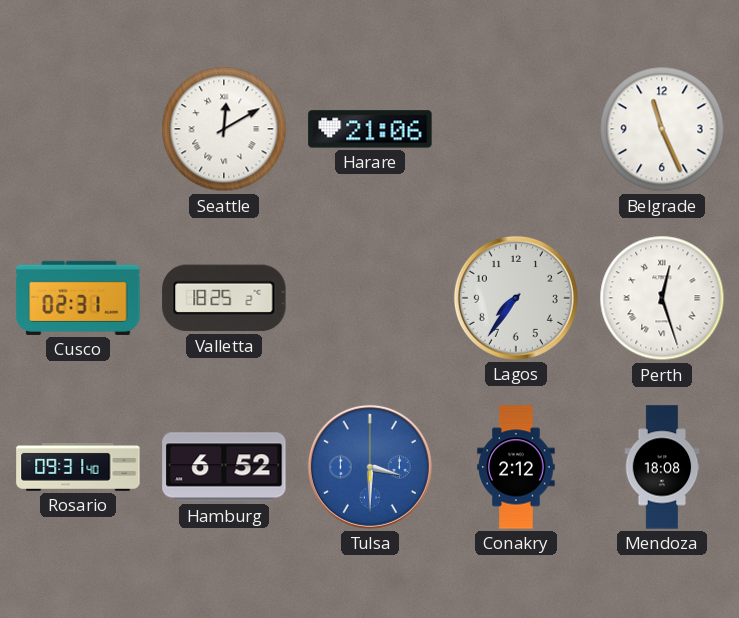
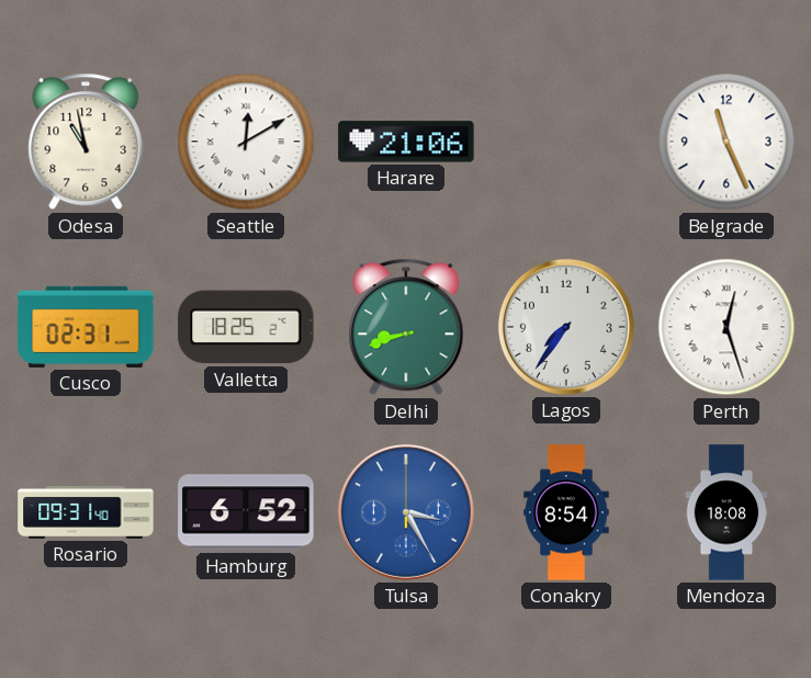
Odesa: none -> 10:58 (86, 142)
Delhi: none -> 8:42 (406, 327)
Tulsa: 3:30 -> 3:25 (406, 512)
Conakry: 2:12 -> 8:54 (566, 512)
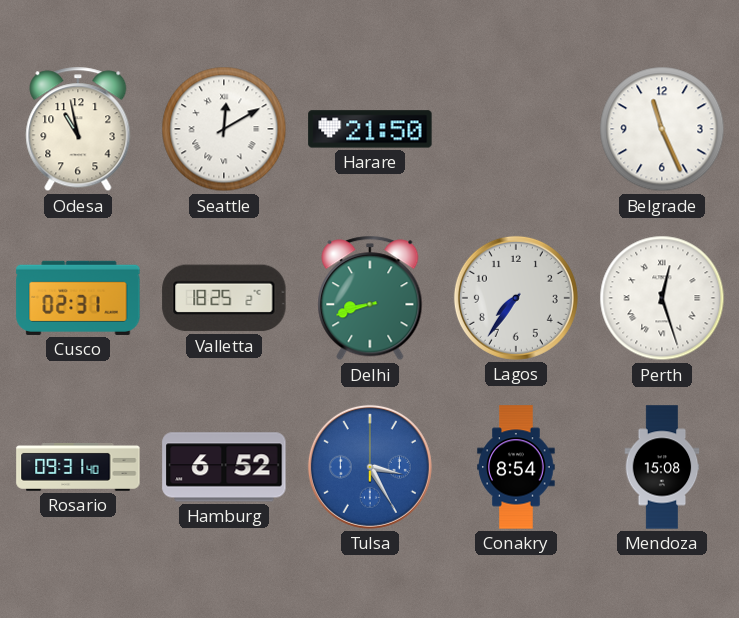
Harare: 21:06 -> 21:50 (370, 129)
Mendoza: 18:08 -> 15:08 (662, 467)
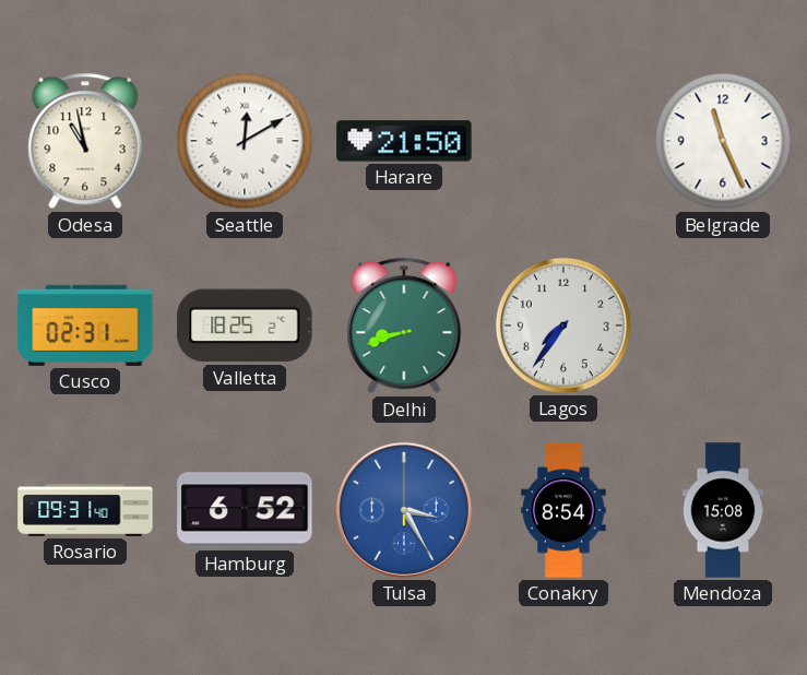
Perth: 12:27 -> none (662, 298)
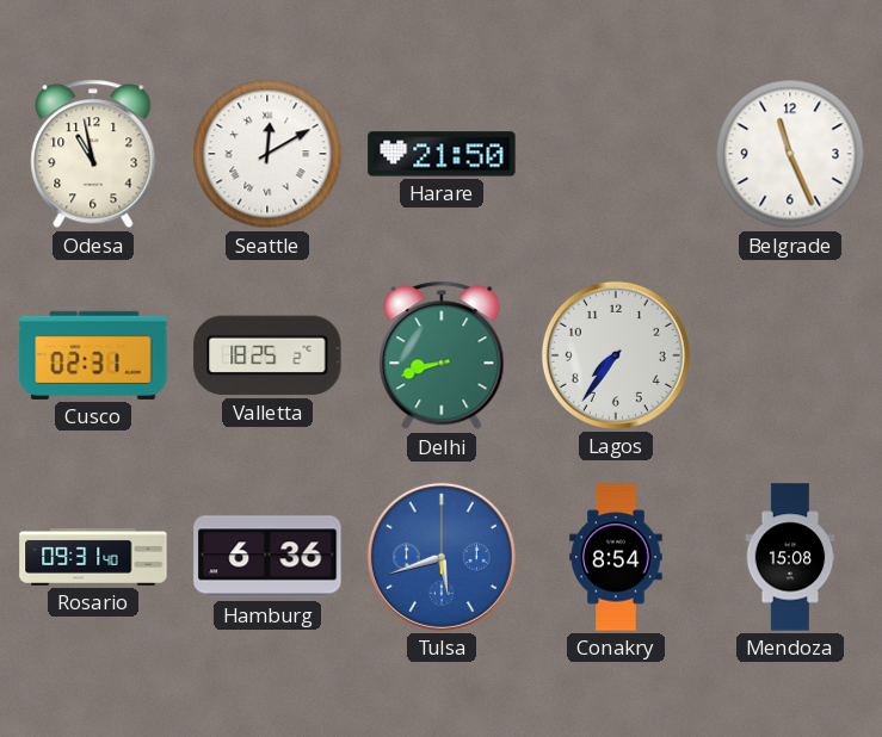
Hamburg: 6:52 -> 6:36 (267, 557)
Tulsa: 3:25 -> 5:42 (442, 557)
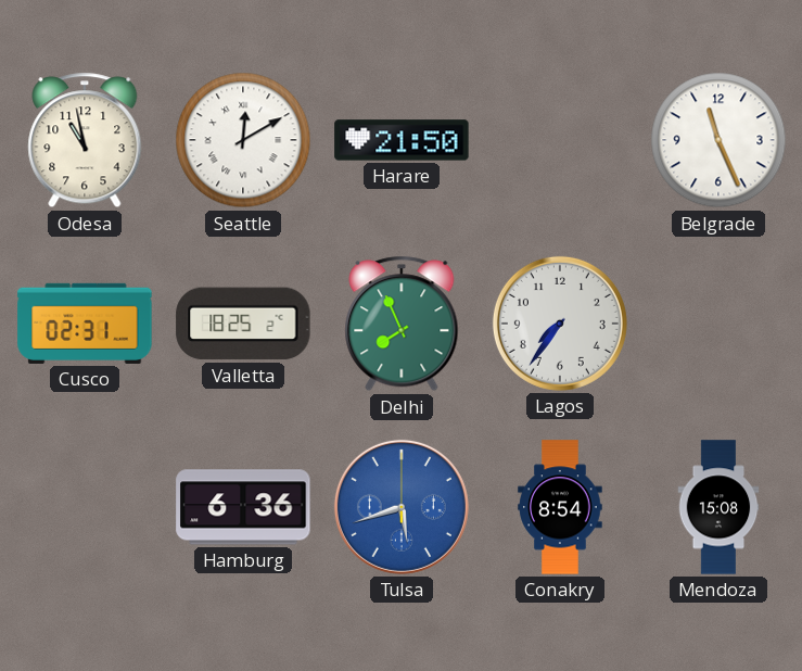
Delhi: 8:42 -> 7:56 (402, 324)
Rosario: 09:31 -> none (93, 557)
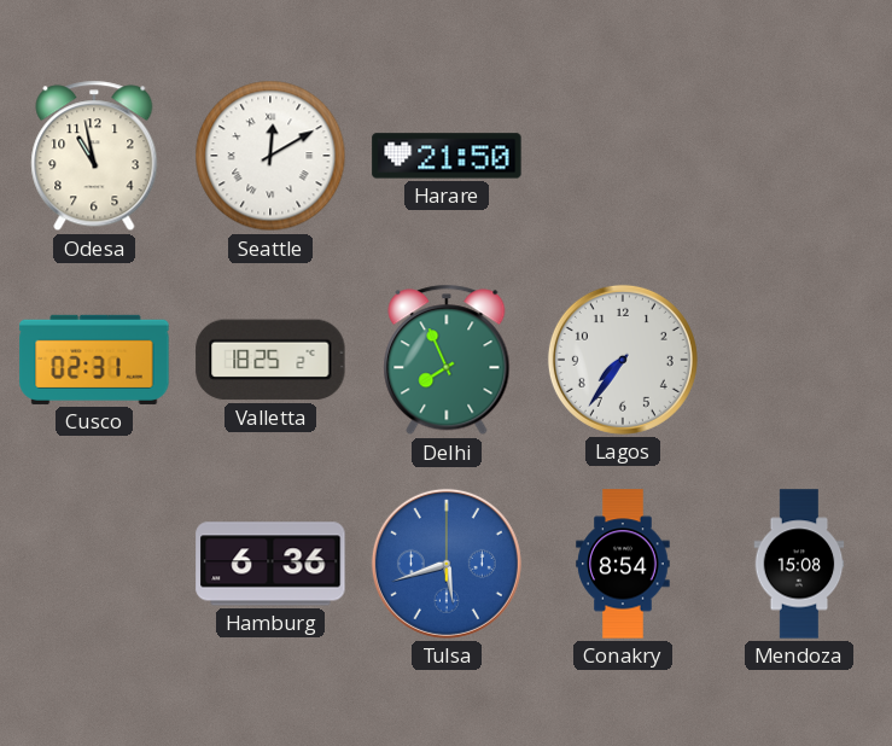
Belgrade: 11:26 -> none (718, 140)
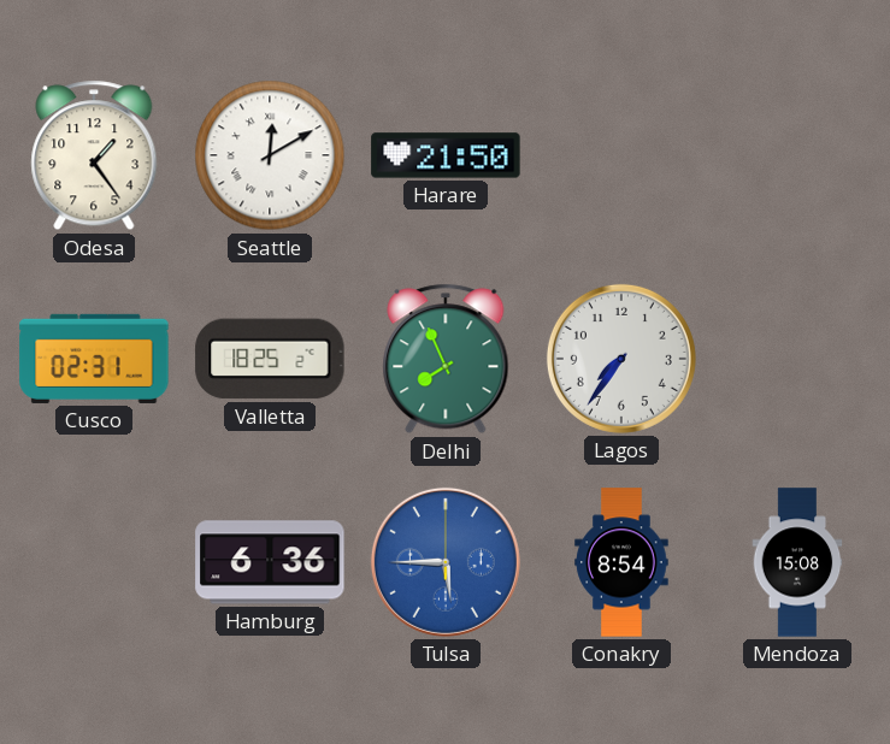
Odesa: 10:58 -> 1:24 (94, 155)
Tulsa: 5:42 -> 5:45 (446, 562)
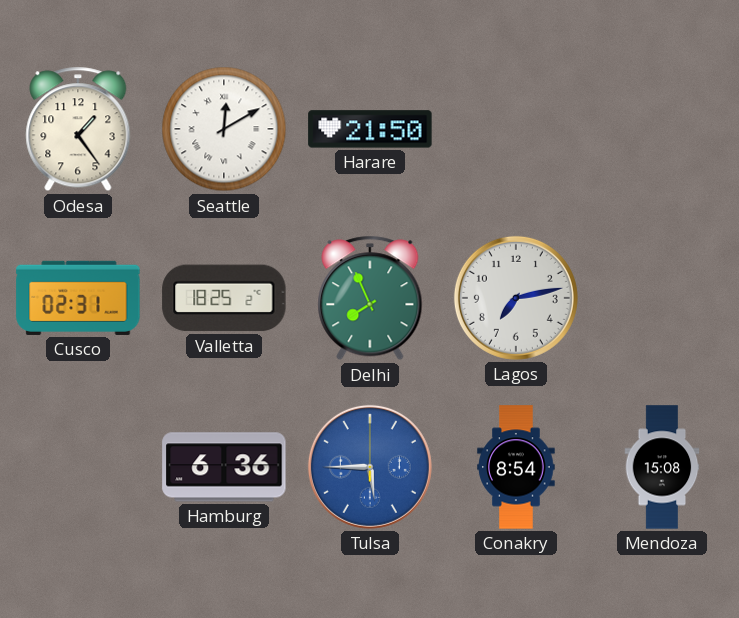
Lagos: 7:36 -> 7:13 (516, 298)
